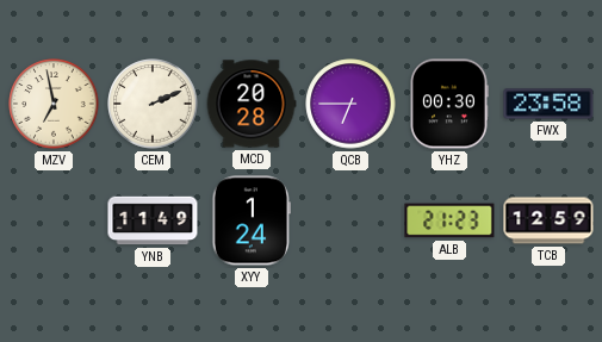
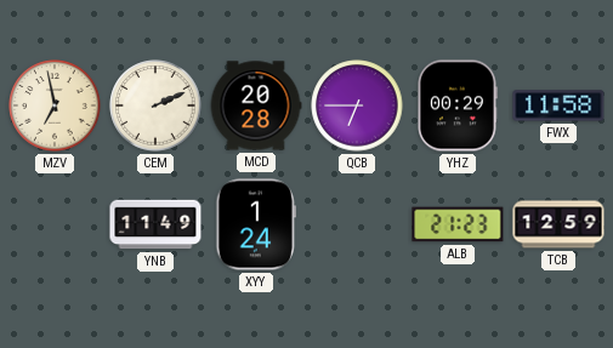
YHZ: 00:30 -> 00:29 (458, 105)
FWX: 23:58 -> 11:58 (558, 105)
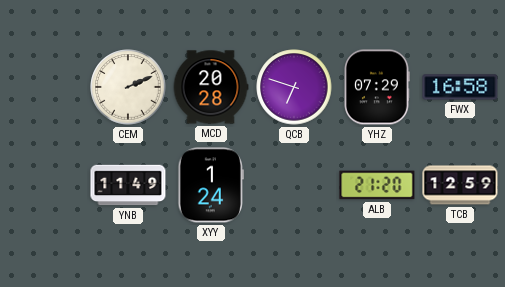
MZV: 6:58 -> none (55, 105)
QCB: 6:45 -> 6:48 (294, 87)
YHZ: 00:29 -> 07:29 (377, 87)
FWX: 11:58 -> 16:58 (460, 87)
ALB: 21:23 -> 21:20 (377, 185)
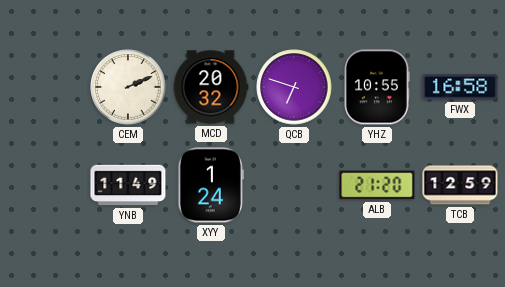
MCD: 20:28 -> 20:32 (211, 87)
YHZ: 07:29 -> 10:55 (377, 87)
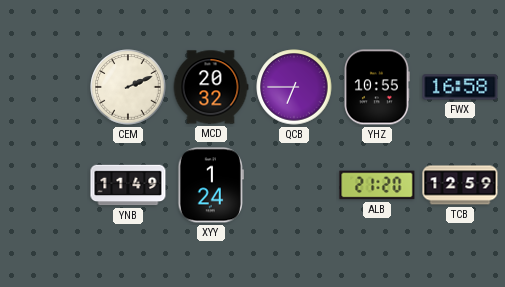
QCB: 6:48 -> 6:45 (294, 87)
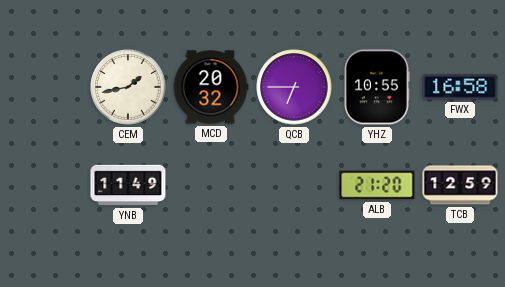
CEM: 2:11 -> 1:43 (128, 87)
XYY: 1:24 -> none (211, 185)
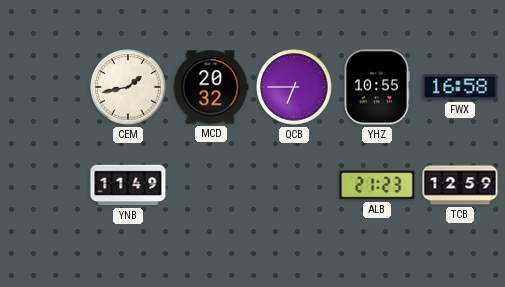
ALB: 21:20 -> 21:23 (377, 185)
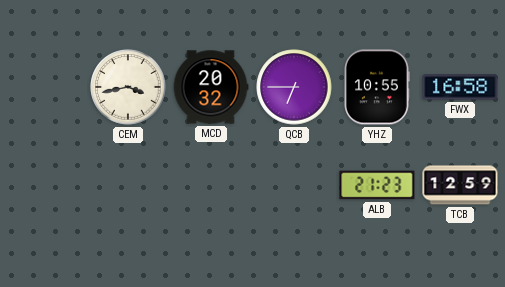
CEM: 1:43 -> 3:43 (128, 87)
YNB: 11:49 -> none (128, 185)
